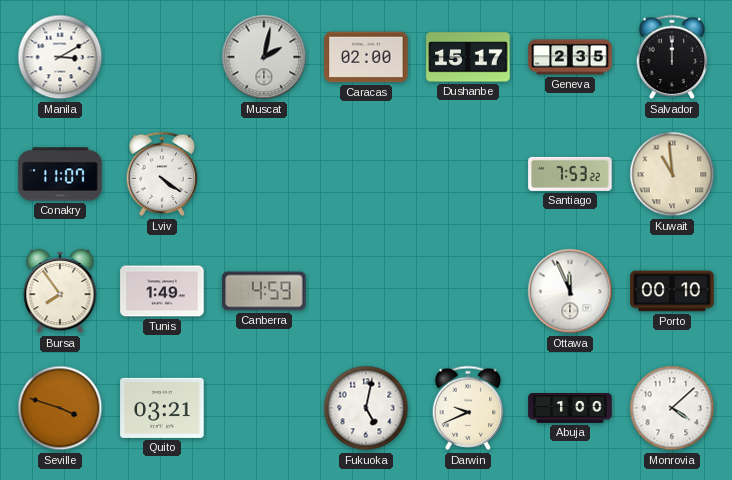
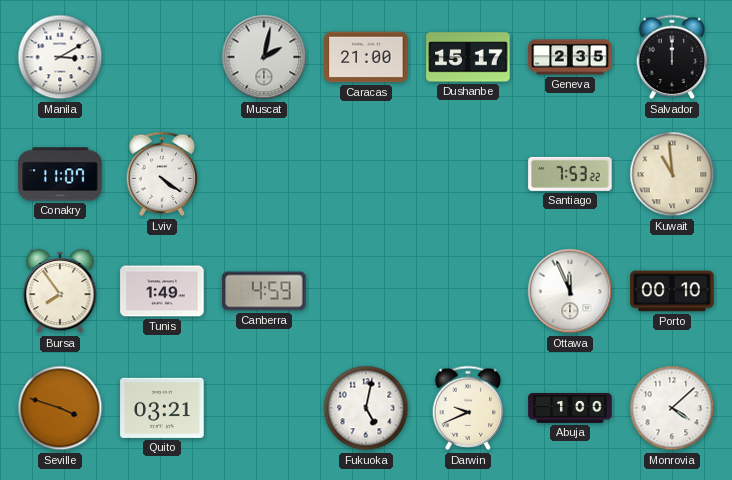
Caracas: 02:00 -> 21:00 (366, 57)
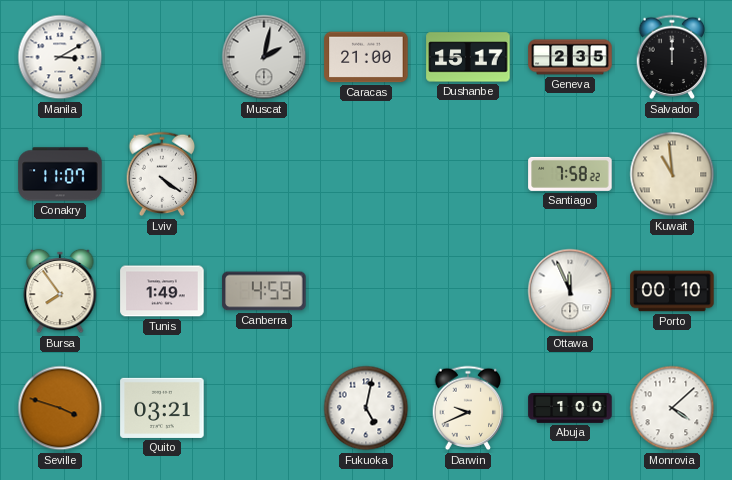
Santiago: 7:53 -> 7:58 (570, 174)
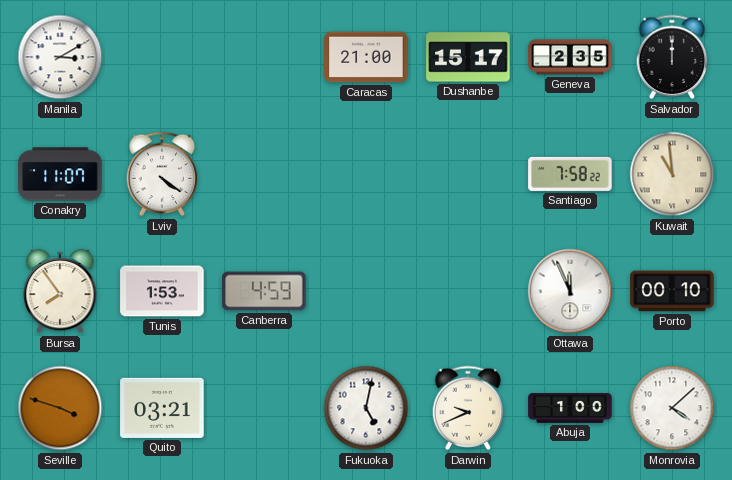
Muscat: 2:02 -> none (264, 57)
Tunis: 1:49 -> 1:53 (162, 291)
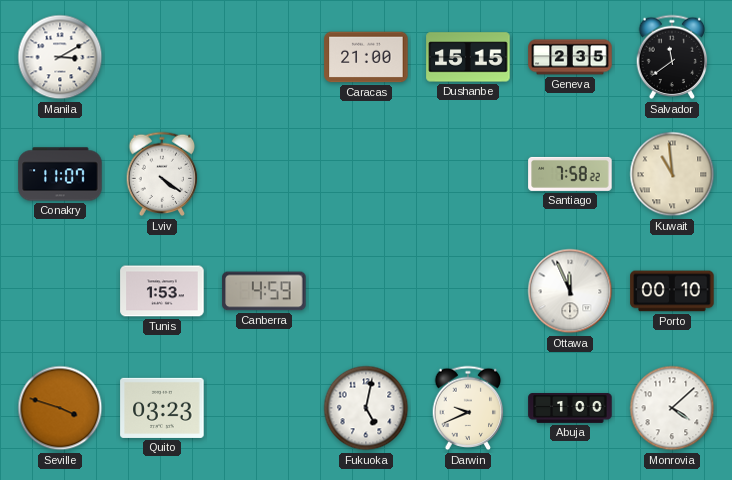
Dushanbe: 15:17 -> 15:15 (468, 57)
Salvador: 12:00 -> 11:39 (672, 57)
Bursa: 7:54 -> none (60, 291)
Quito: 03:21 -> 03:23 (162, 408)
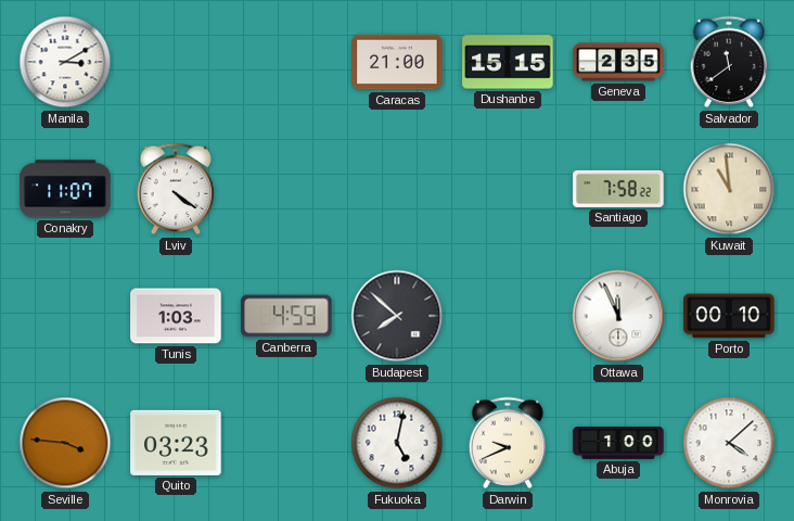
Tunis: 1:53 -> 1:03 (176, 316)
Budapest: none -> 7:52 (397, 316)
Seville: 3:48 -> 3:46 (65, 443)
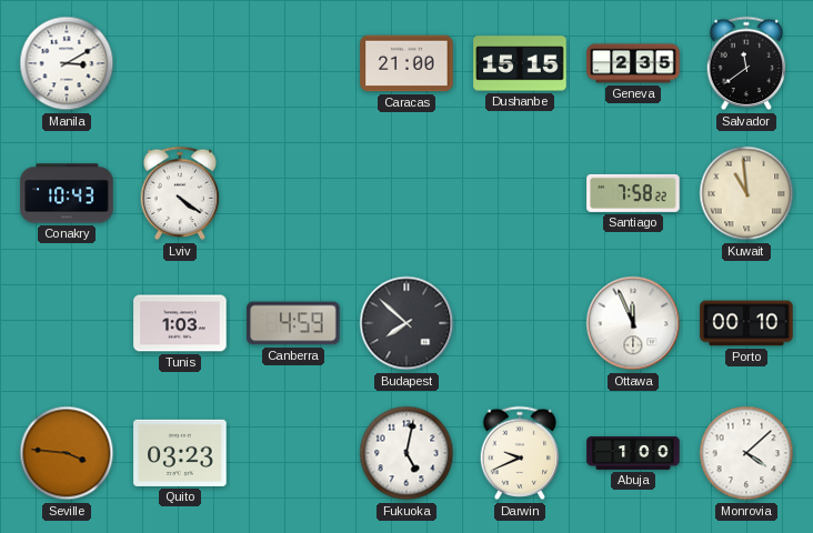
Conakry: 11:07 -> 10:43 (67, 193)
